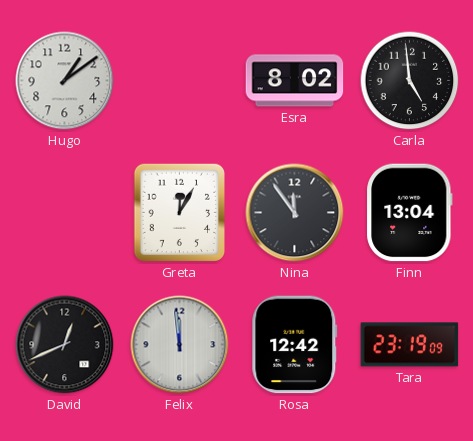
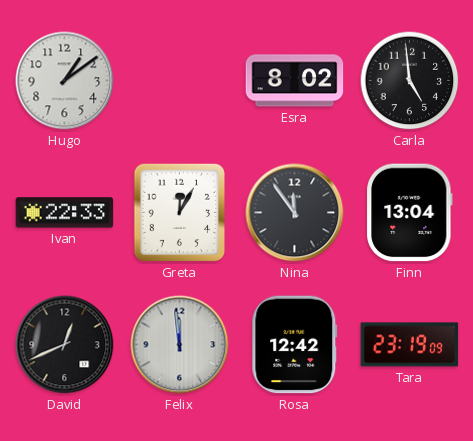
Ivan: none -> 22:33 (65, 213)
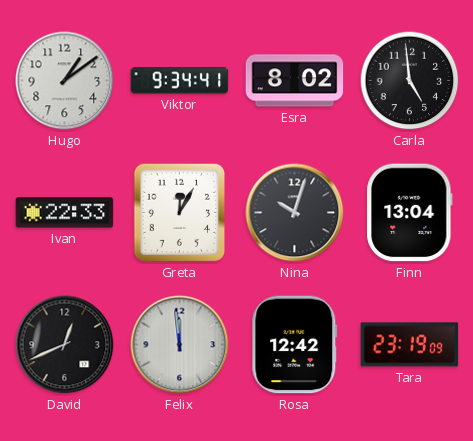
Viktor: none -> 9:34 (180, 81)
Nina: 11:54 -> 10:03 (295, 213)
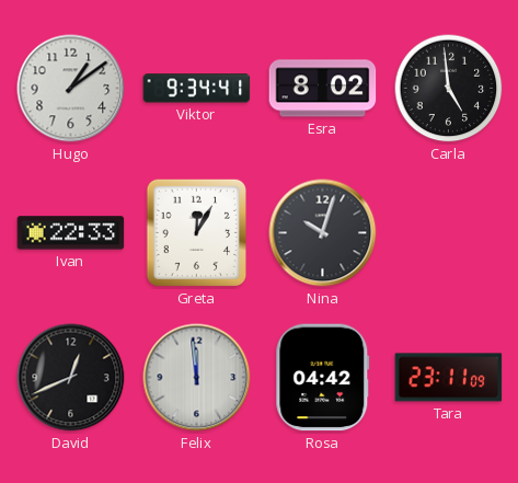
Finn: 13:04 -> none (410, 213)
Rosa: 12:42 -> 04:42 (323, 378)
Tara: 23:19 -> 23:11 (449, 378)
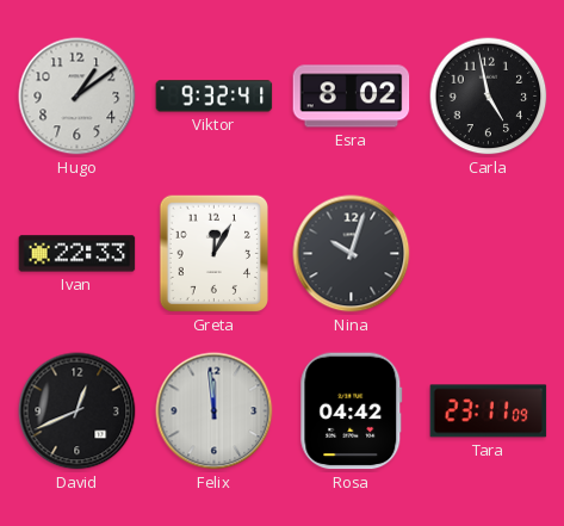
Viktor: 9:34 -> 9:32 (215, 97)
Carla: 4:59 -> 4:58 (489, 97)
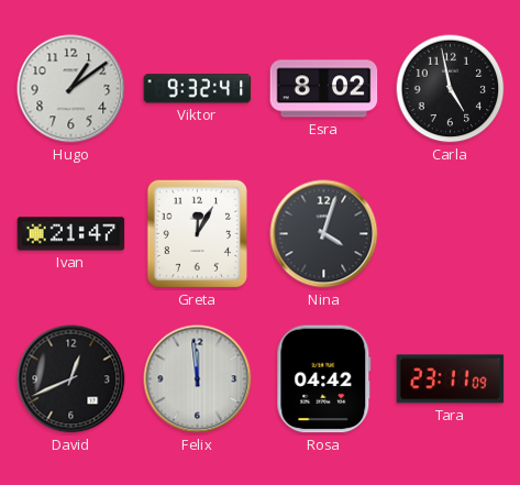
Ivan: 22:33 -> 21:47 (71, 234)
Nina: 10:03 -> 4:03 (324, 234)
